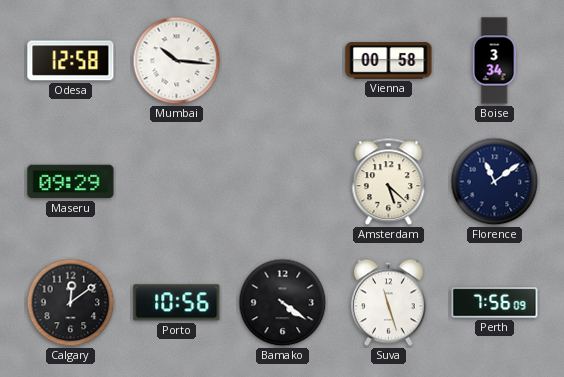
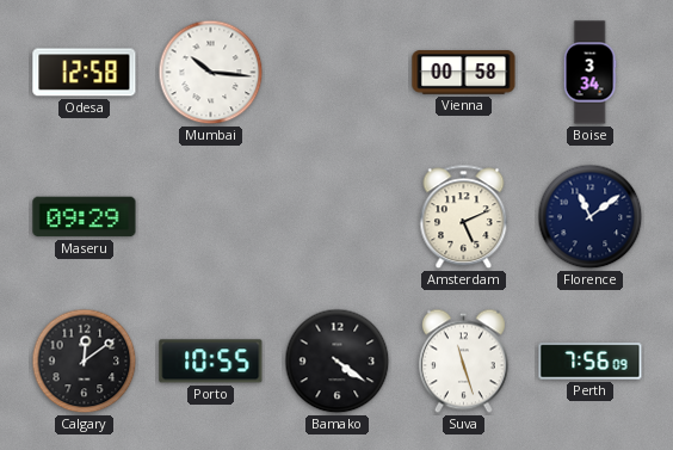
Amsterdam: 5:22 -> 5:11 (464, 217)
Porto: 10:56 -> 10:55 (211, 362)
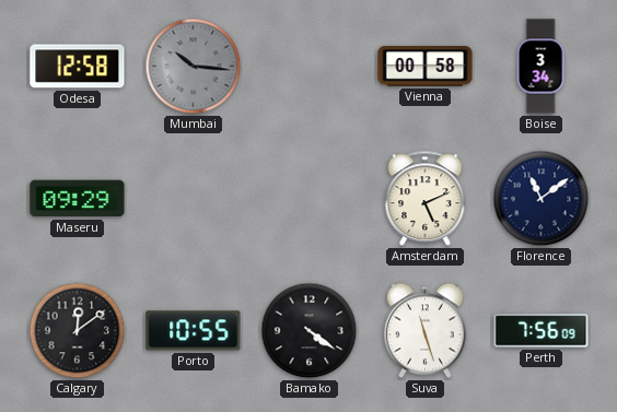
Mumbai dial: white -> grey (194, 67)
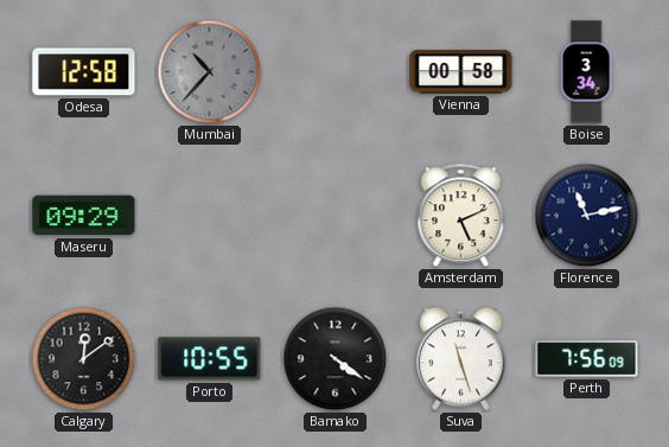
Mumbai: 10:16 -> 10:37 (210, 72)
Florence: 11:09 -> 11:13 (587, 216)
